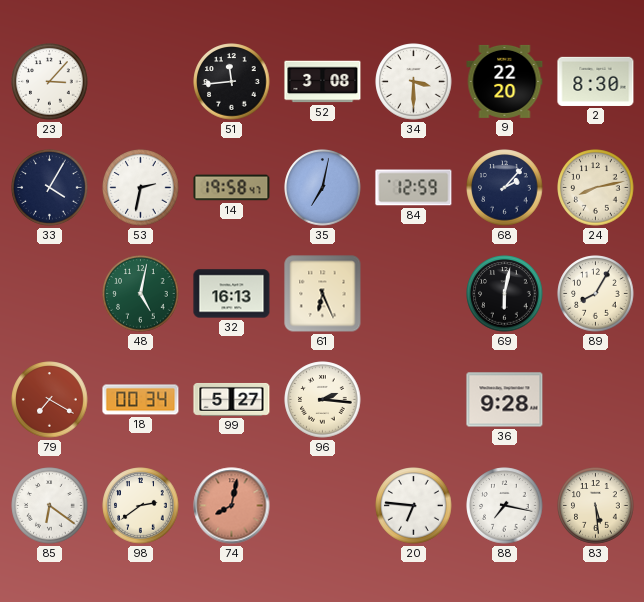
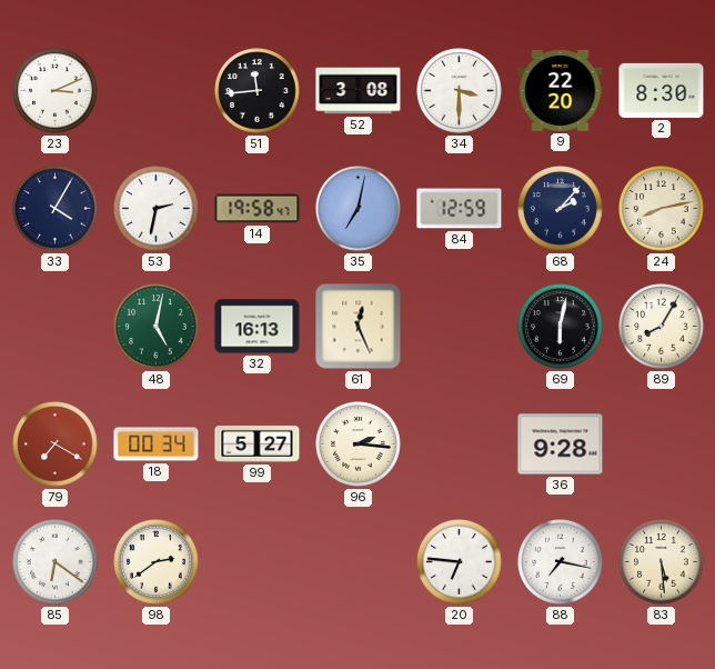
23: 3:07 -> 3:11 (56, 91)
61: 6:26 -> 12:26 (359, 327)
74: 8:02 -> none (232, 506)
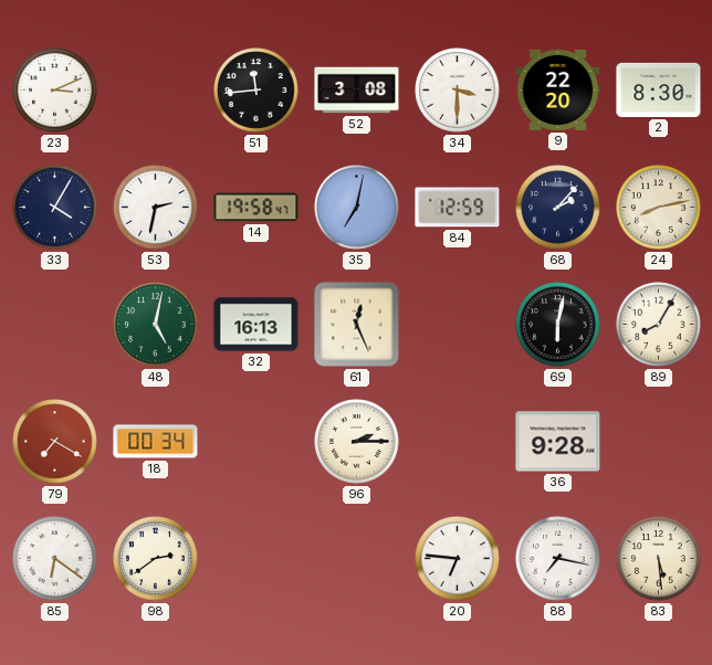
99: 5:27 -> none (258, 443)
96: 2:16 -> 2:15 (357, 442)
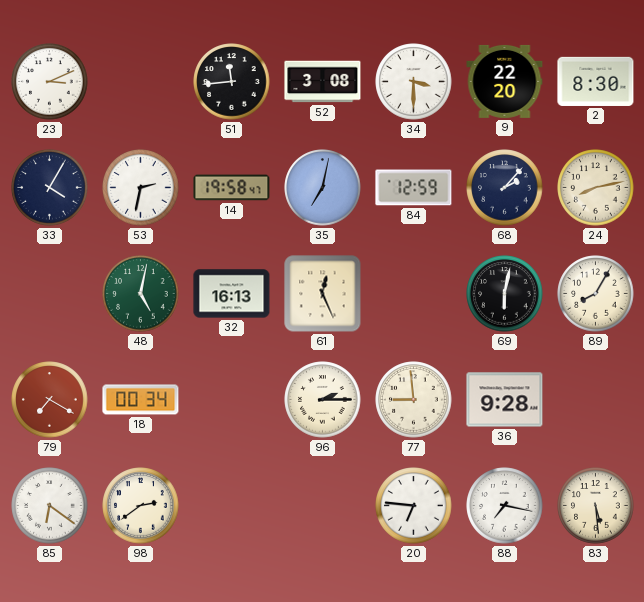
77: none -> 8:59 (414, 400)
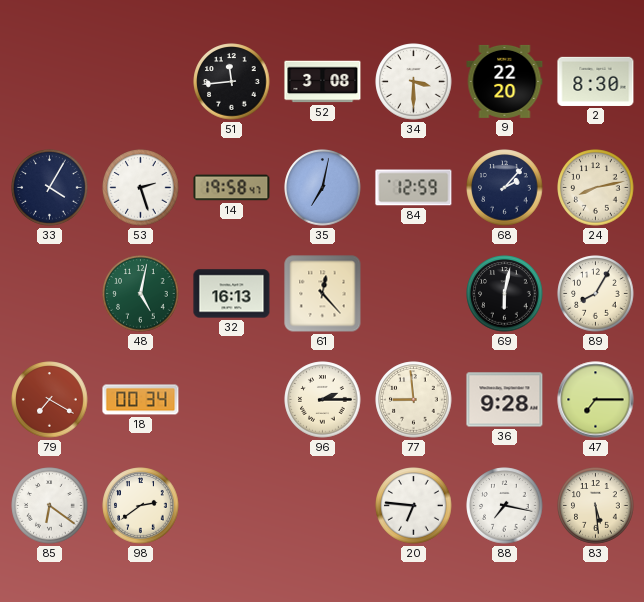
23: 3:11 -> none (50, 82)
53: 2:32 -> 2:27 (141, 188)
61: 12:26 -> 12:23 (323, 294)
47: none -> 7:15 (596, 400)
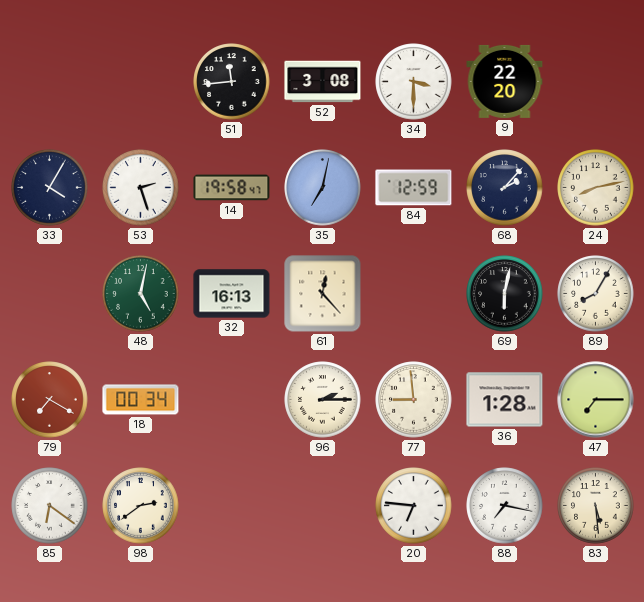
2: 8:30 -> none (596, 81)
36: 9:28 -> 1:28 (505, 400)
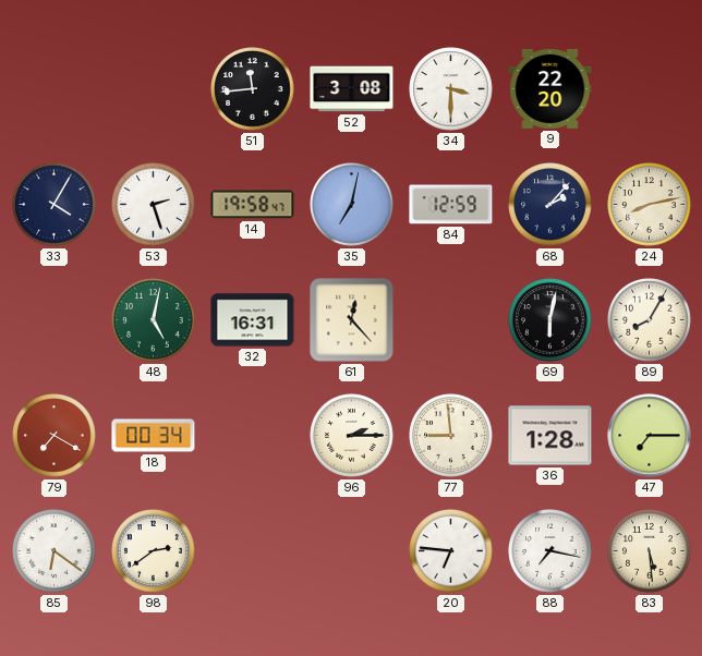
32: 16:13 -> 16:31 (253, 320)
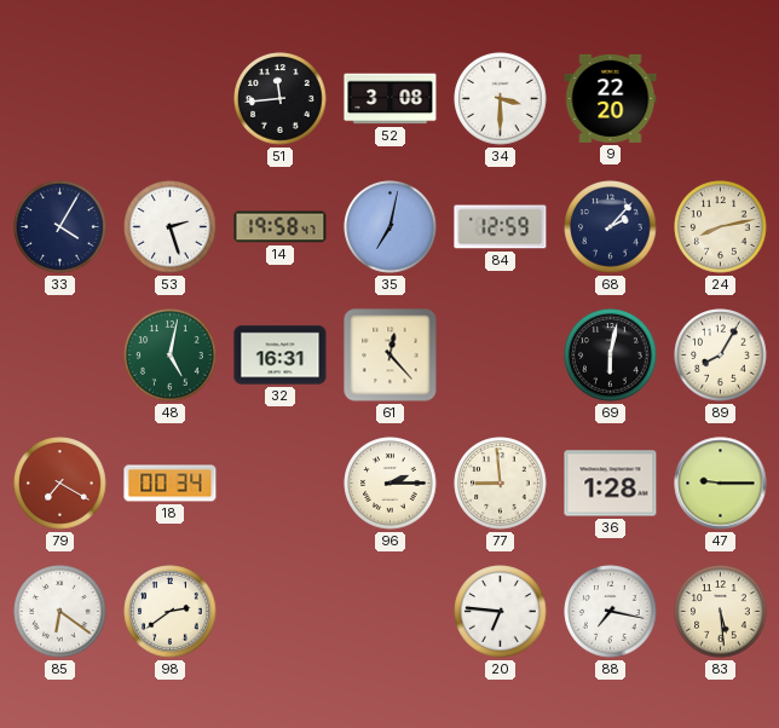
47: 7:15 -> 9:15 (721, 484)
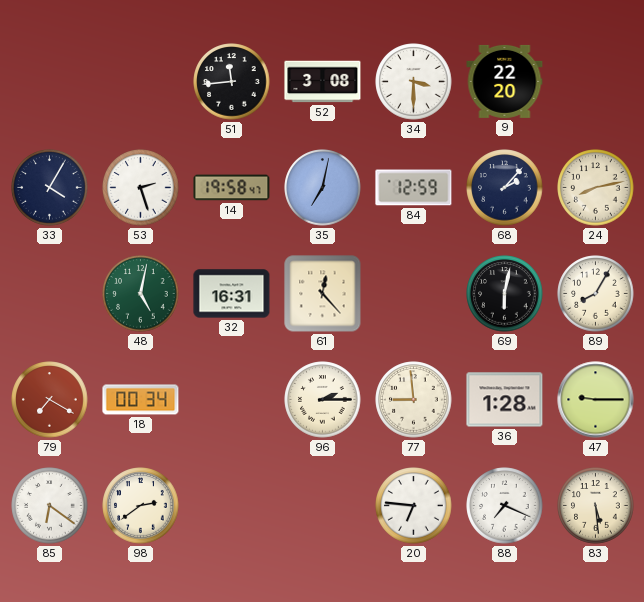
88: 7:17 -> 7:19 (505, 506)
